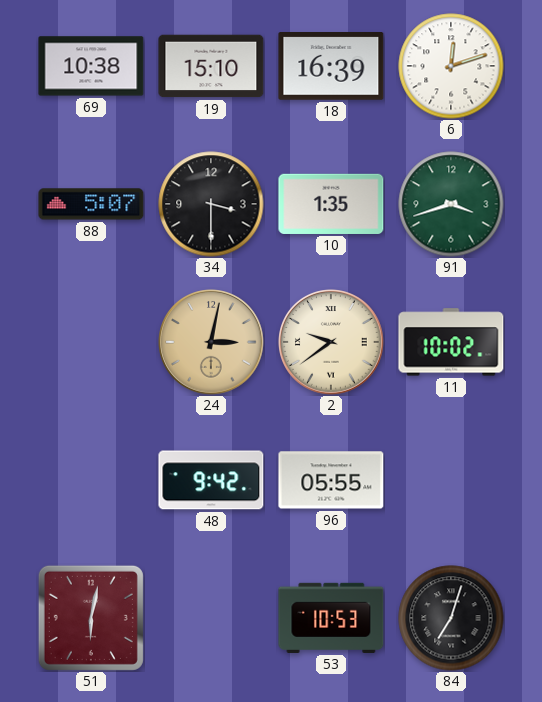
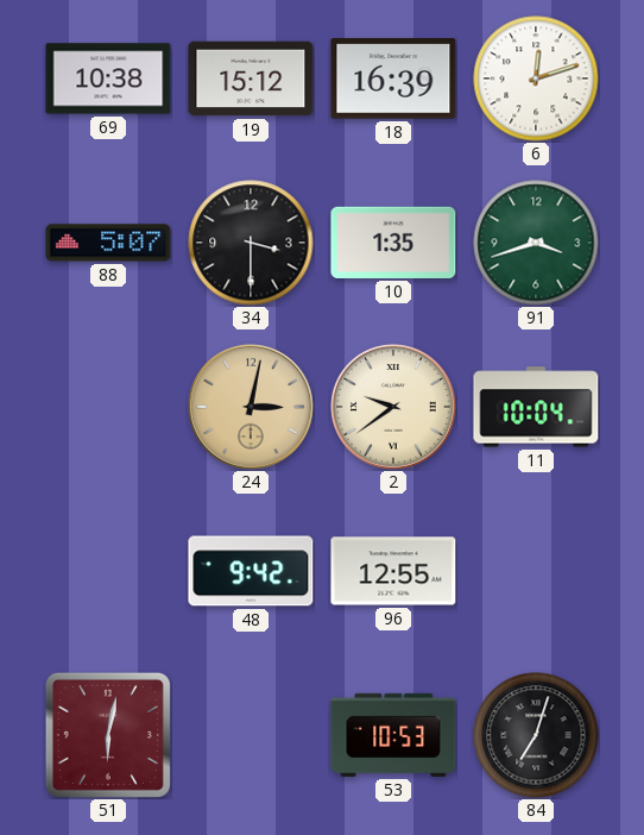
19: 15:10 -> 15:12 (251, 79)
11: 10:02 -> 10:04 (536, 407)
96: 05:55 -> 12:55 (393, 571)
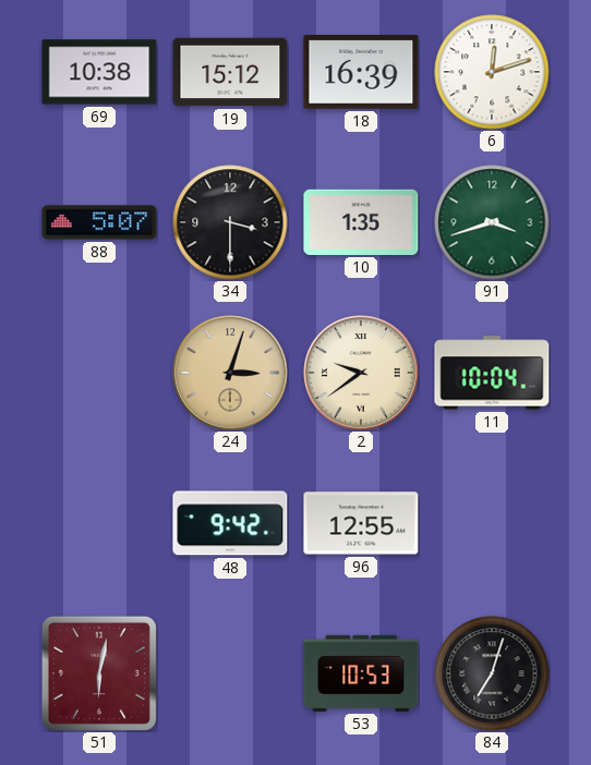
24: 3:02 -> 3:03 (231, 374)
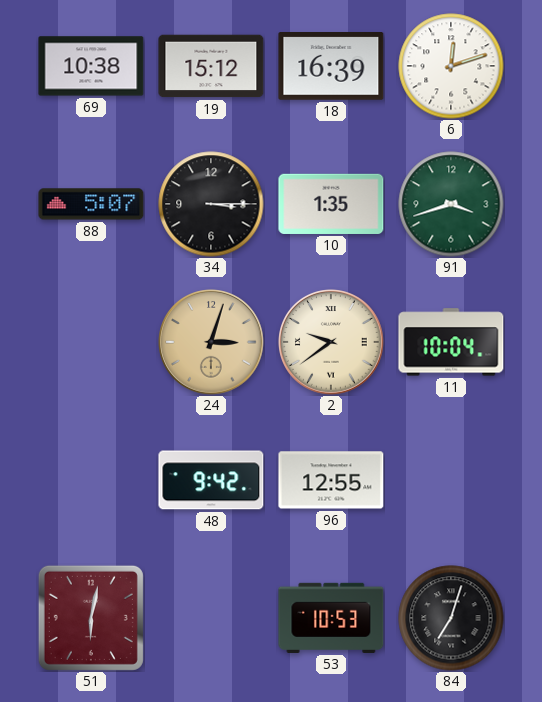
34: 3:30 -> 3:15 (211, 204)
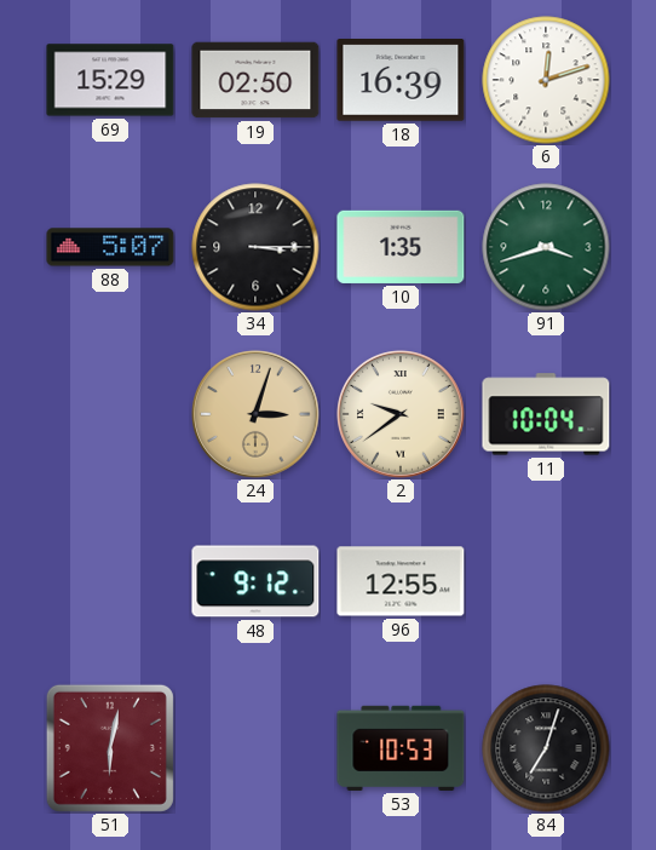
69: 10:38 -> 15:29 (110, 80)
19: 15:12 -> 02:50 (255, 80)
48: 9:42 -> 9:12 (255, 581)
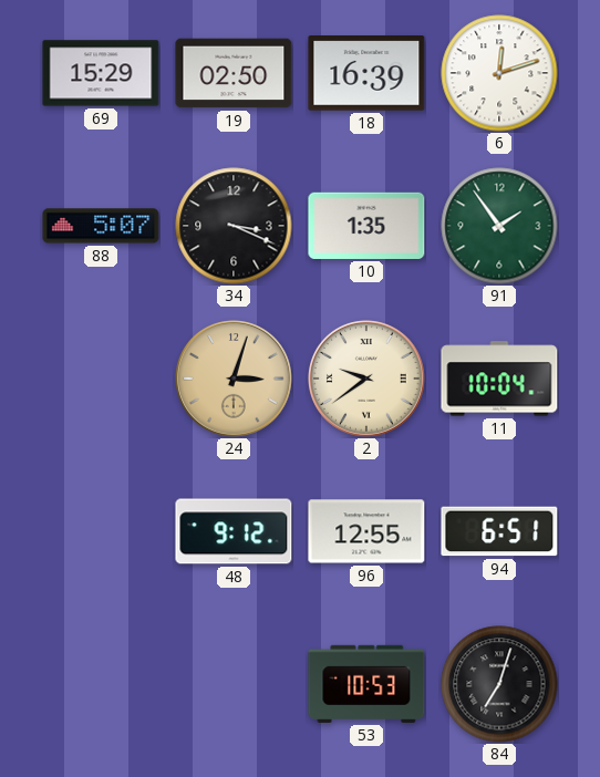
34: 3:15 -> 3:19 (234, 226)
91: 3:42 -> 1:54 (499, 226)
94: none -> 6:51 (499, 531)
51: 6:02 -> none (110, 748)
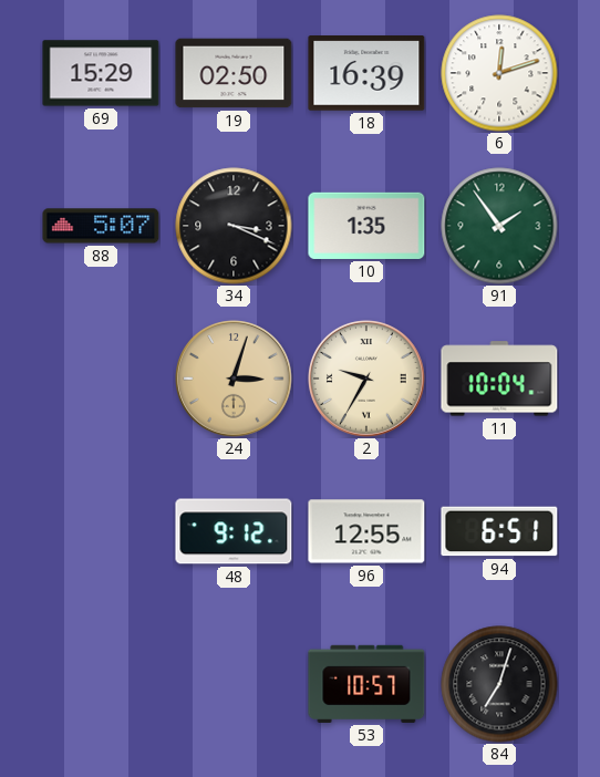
2: 9:39 -> 9:35 (368, 380)
53: 10:53 -> 10:57 (366, 684)
